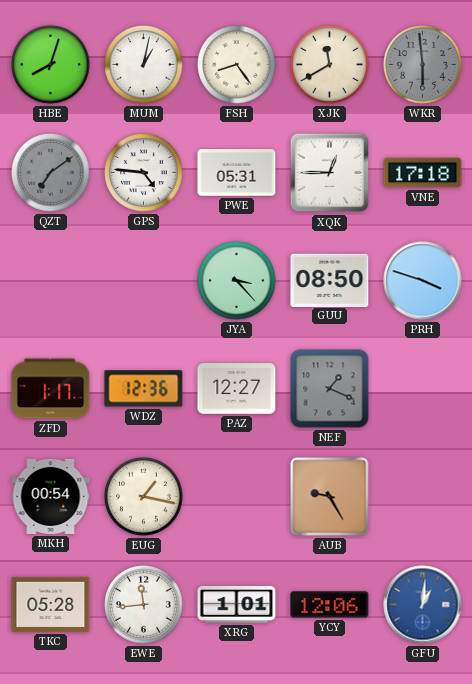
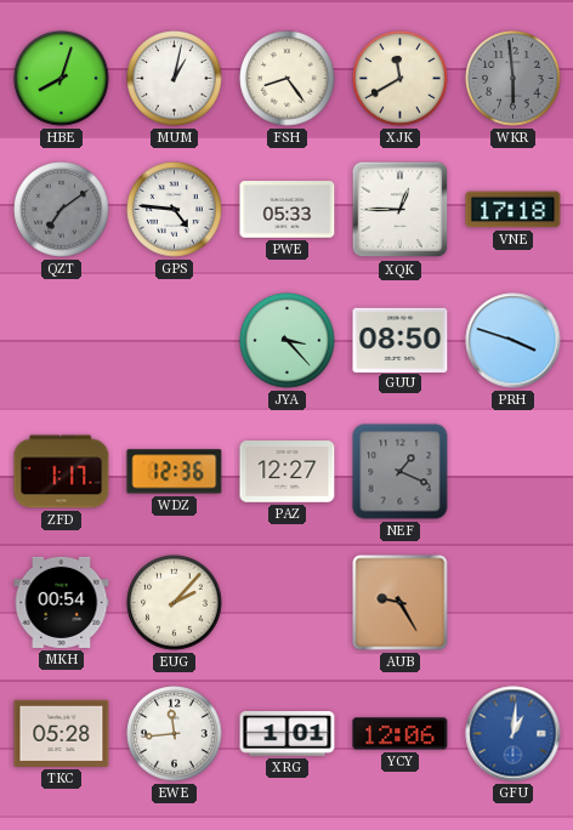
PWE: 05:31 -> 05:33 (288, 210)
EUG: 1:17 -> 2:07 (175, 603)
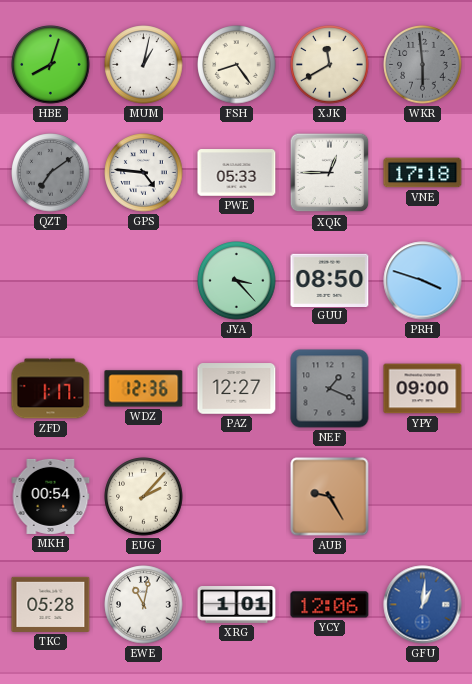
YPY: none -> 09:00 (423, 389)
EWE: 11:44 -> 11:02 (144, 605)
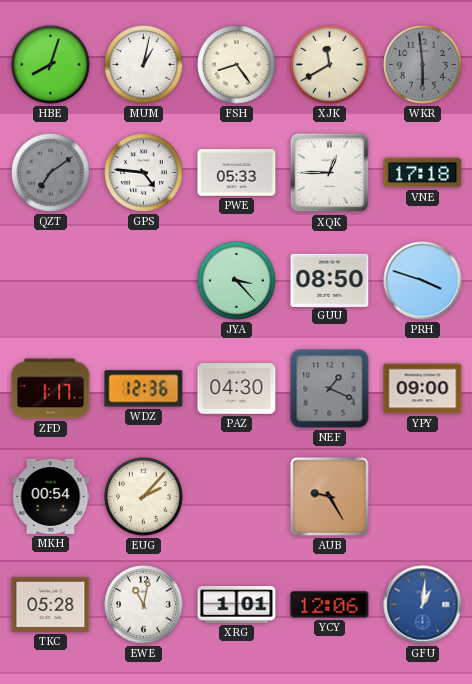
PAZ: 12:27 -> 04:30 (237, 389)
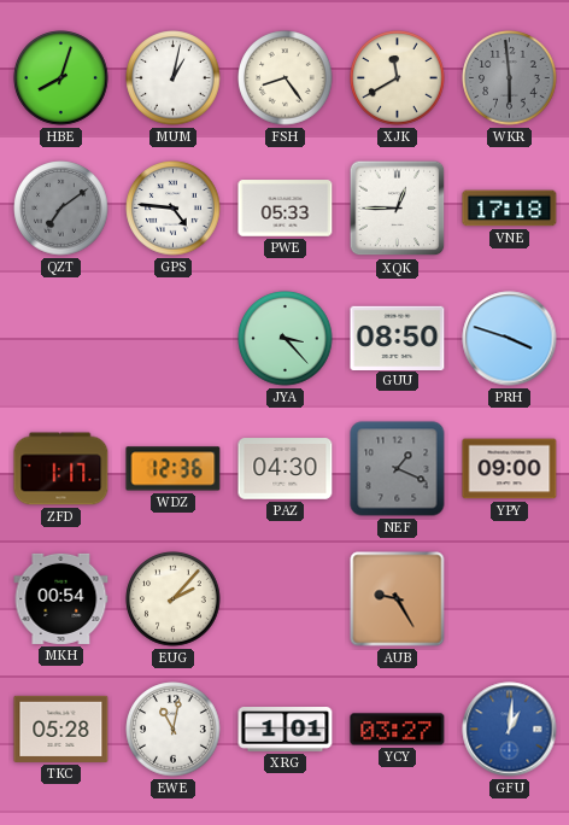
YCY: 12:06 -> 03:27 (398, 730)
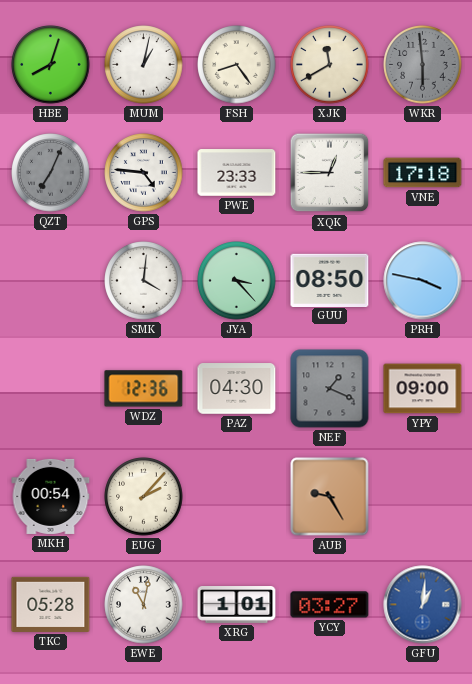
QZT: 7:09 -> 7:04 (51, 173)
PWE: 05:33 -> 23:33 (237, 173)
SMK: none -> 4:01 (144, 281)
PRH: 3:48 -> 3:47 (423, 281)
ZFD: 1:17 -> none (61, 469)
